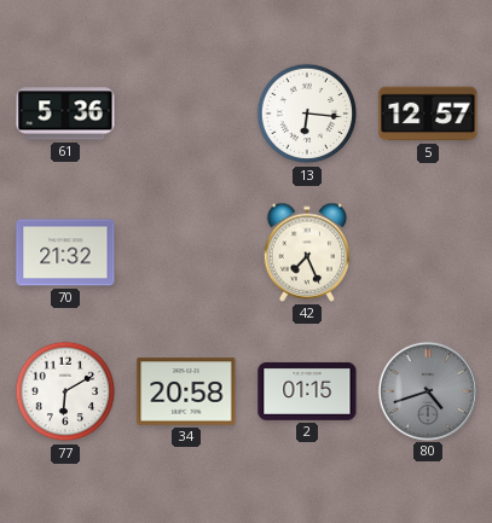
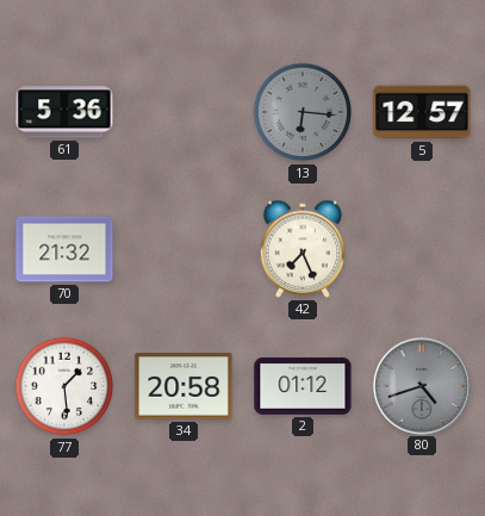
13 dial: white -> grey (303, 112)
77: 6:10 -> 1:29 (64, 386)
2: 01:15 -> 01:12 (303, 386)
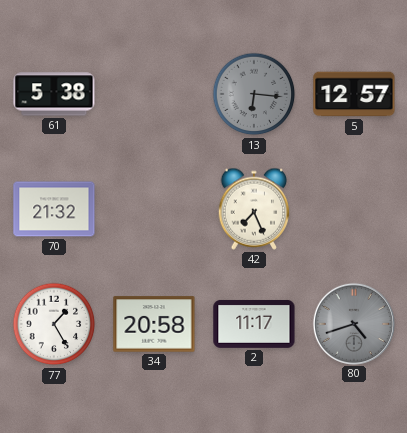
61: 5:36 -> 5:38 (54, 94)
77: 1:29 -> 1:25 (54, 324)
2: 01:12 -> 11:17 (254, 324)
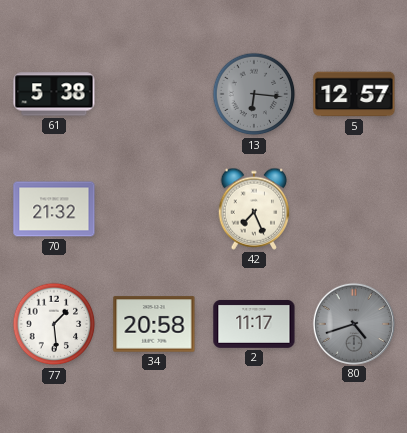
77: 1:25 -> 1:29 (54, 324)
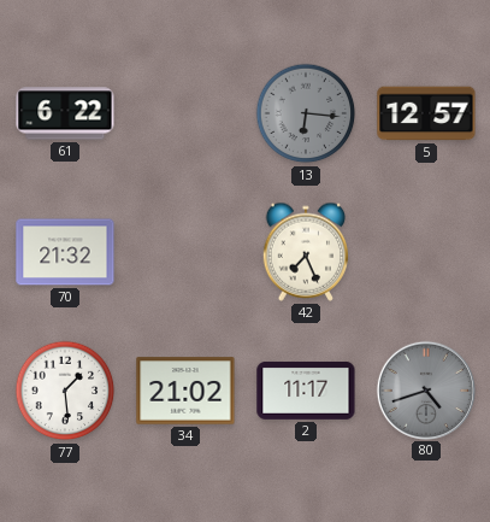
61: 5:38 -> 6:22 (65, 113)
34: 20:58 -> 21:02 (185, 391)
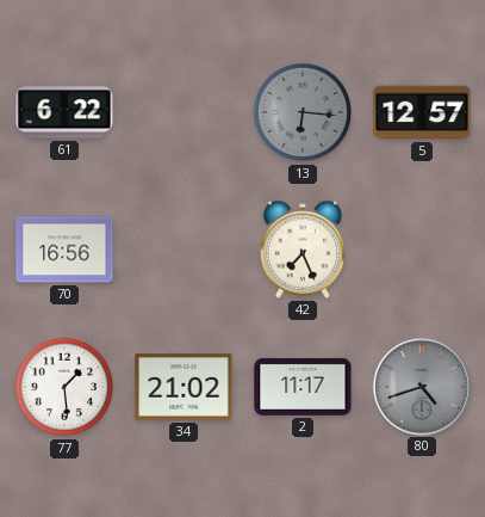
70: 21:32 -> 16:56 (64, 250)
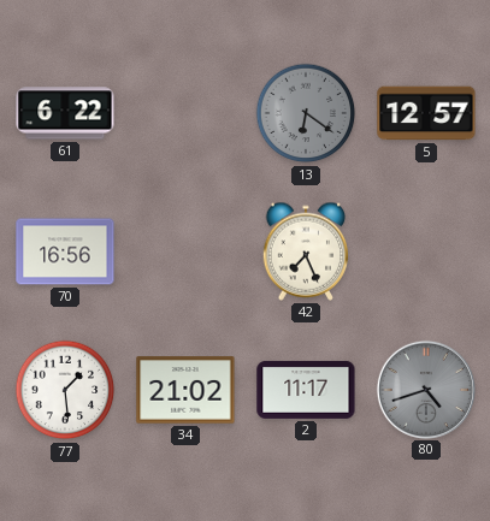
13: 6:16 -> 6:21 (306, 113)
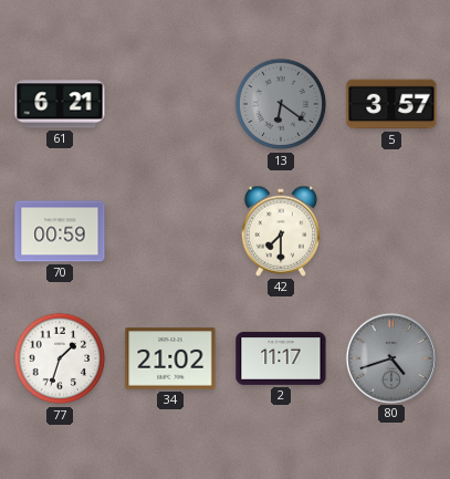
61: 6:22 -> 6:21 (60, 104)
5: 12:57 -> 3:57 (391, 104)
70: 16:56 -> 00:59 (60, 231)
42: 7:26 -> 7:30 (281, 231)
77: 1:29 -> 1:33 (60, 358)
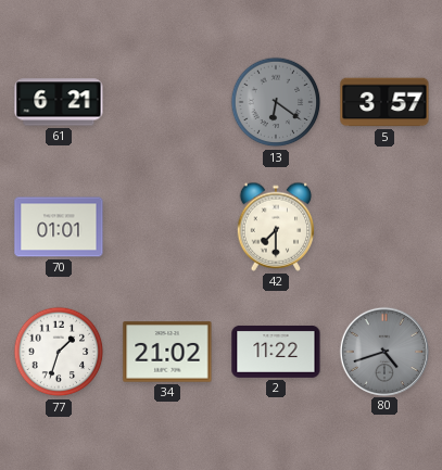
70: 00:59 -> 01:01 (59, 227)
2: 11:17 -> 11:22 (276, 352)
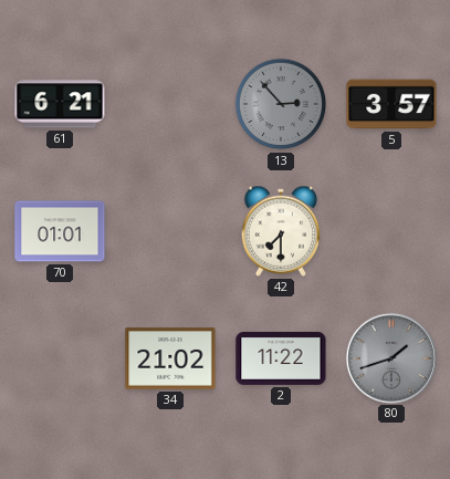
13: 6:21 -> 2:53 (281, 104)
77: 1:33 -> none (59, 352)
80: 4:42 -> 1:42 (390, 357)
